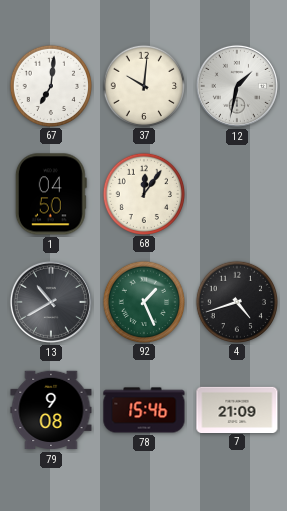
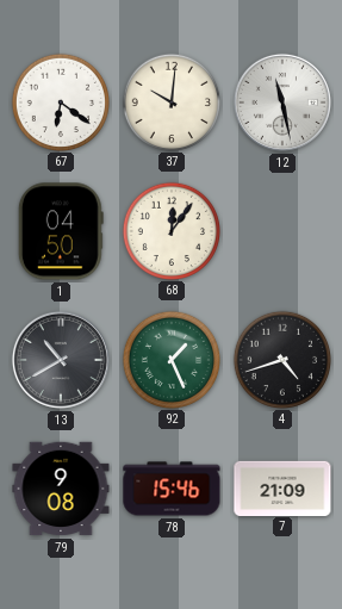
67: 7:01 -> 6:21 (60, 101)
12: 1:32 -> 11:28 (282, 102)
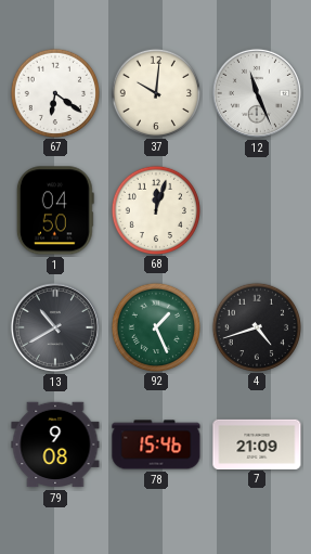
12: 11:28 -> 11:26 (257, 93)
68: 12:06 -> 12:03 (155, 209)
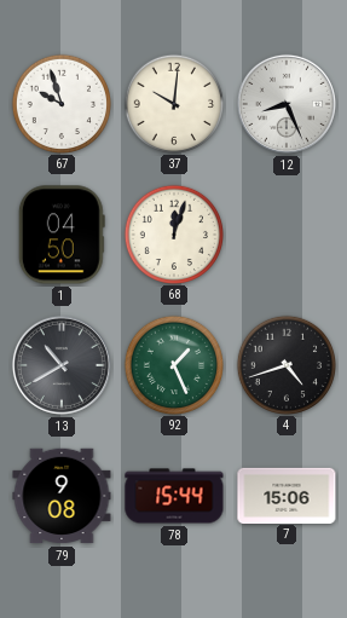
67: 6:21 -> 9:57 (60, 103)
12: 11:26 -> 8:26 (287, 104)
78: 15:46 -> 15:44 (174, 496)
7: 21:09 -> 15:06 (287, 495)
